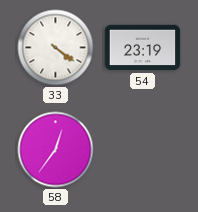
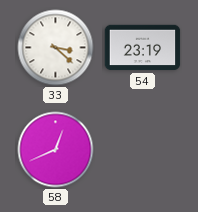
33: 4:21 -> 3:22 (56, 48)
58: 12:36 -> 12:41 (56, 150)
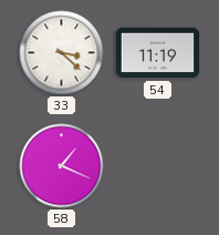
54: 23:19 -> 11:19 (158, 53)
58: 12:41 -> 1:19 (62, 166)
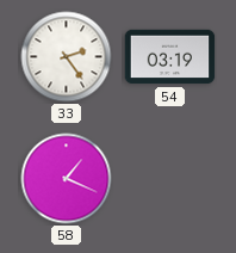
33: 3:22 -> 2:24 (67, 57)
54: 11:19 -> 03:19 (170, 57)
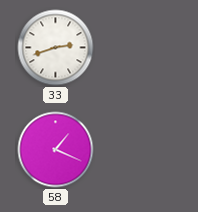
33: 2:24 -> 2:42 (56, 48)
54: 03:19 -> none (170, 57)
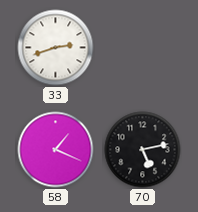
70: none -> 5:13 (143, 150)
